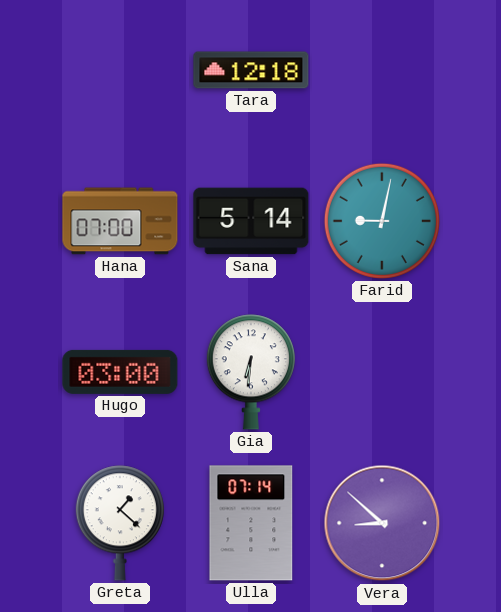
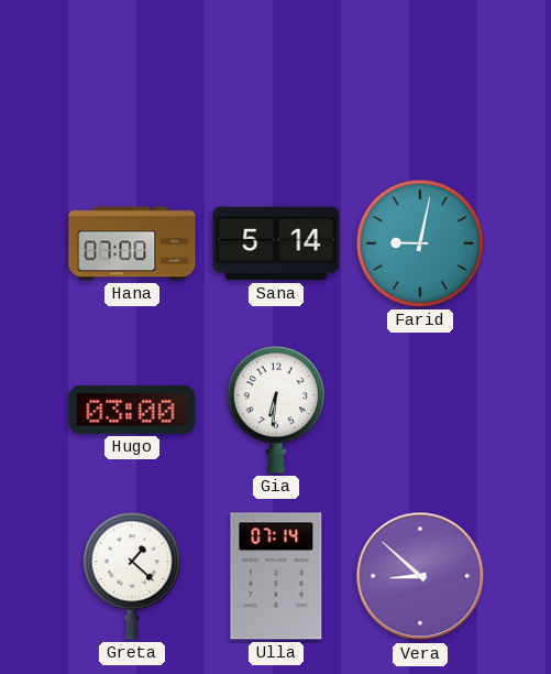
Tara: 12:18 -> none (251, 70)
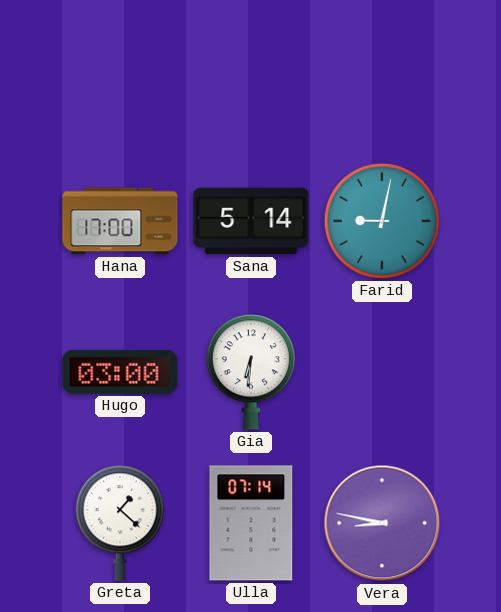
Hana: 07:00 -> 17:00 (120, 221)
Vera: 8:52 -> 8:47 (382, 523)
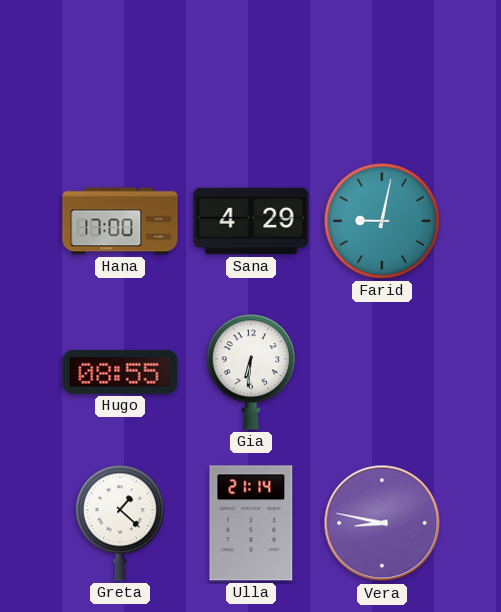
Sana: 5:14 -> 4:29 (251, 221)
Hugo: 03:00 -> 08:55 (120, 372)
Ulla: 07:14 -> 21:14 (251, 523)
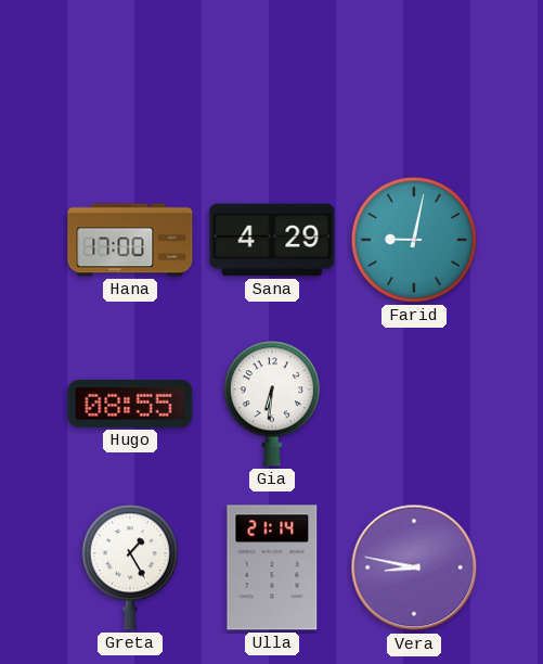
Greta: 1:22 -> 1:25 (130, 567)
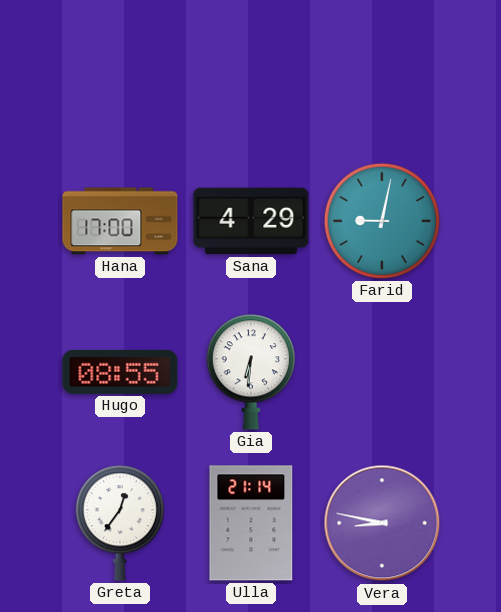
Greta: 1:25 -> 12:36 (120, 523)
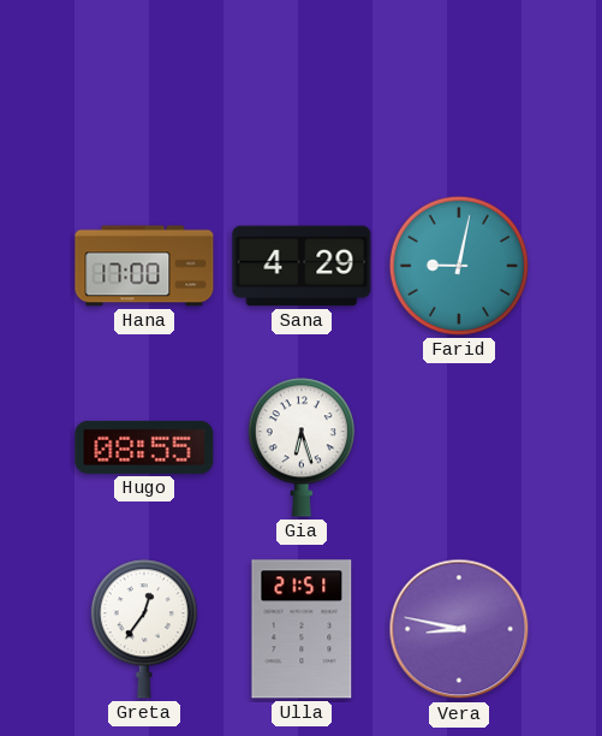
Gia: 6:31 -> 6:27 (302, 447)
Ulla: 21:14 -> 21:51 (302, 629)
